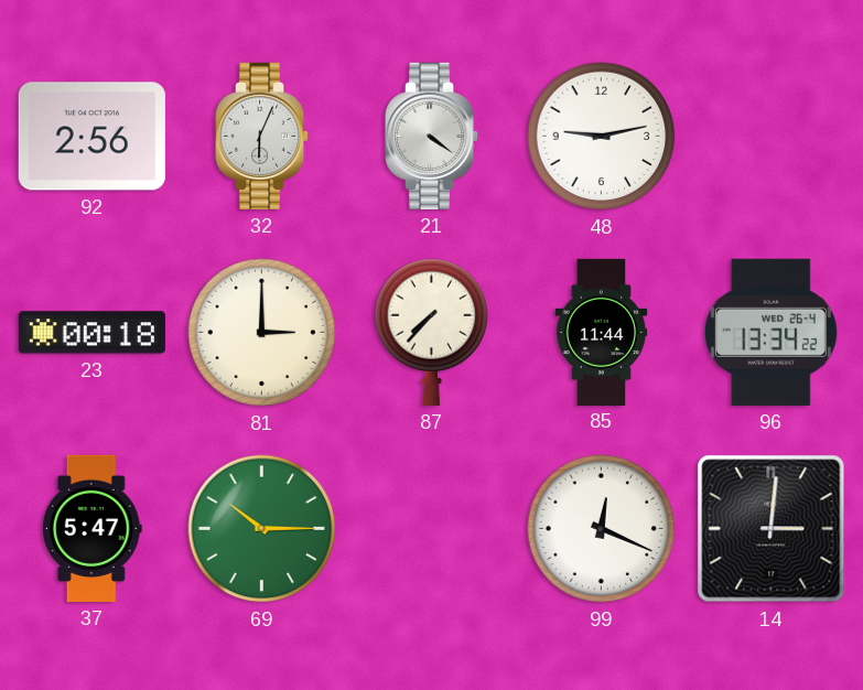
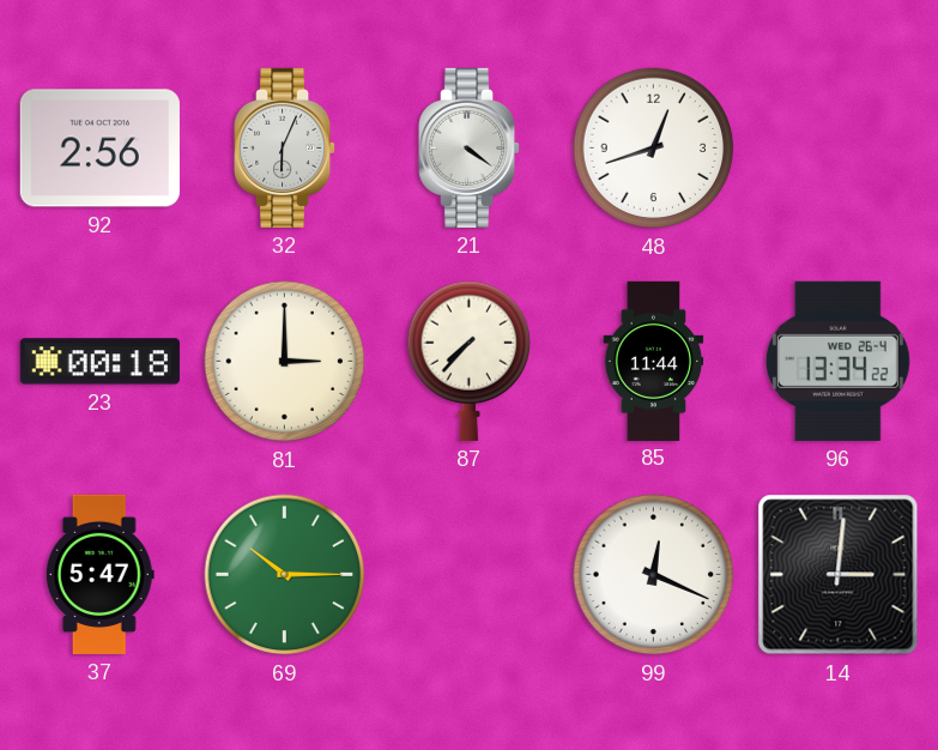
48: 9:13 -> 12:42 (654, 149)
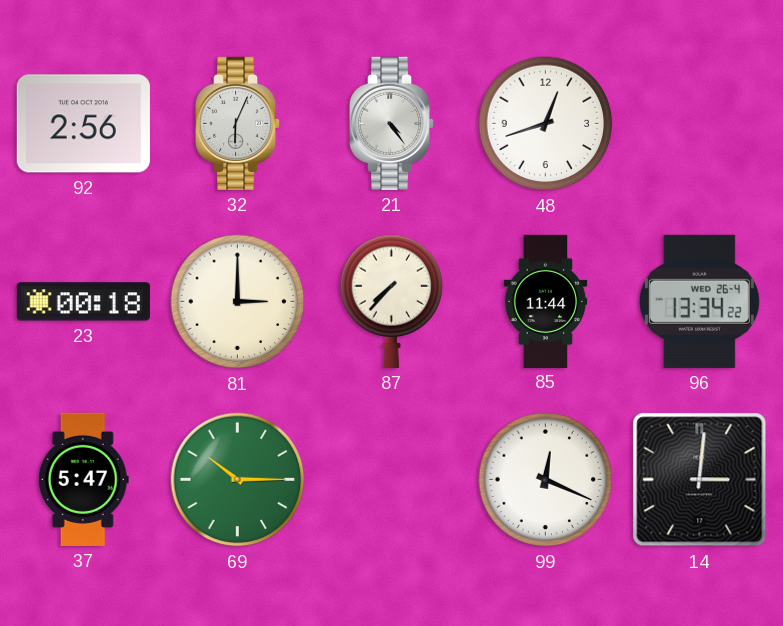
21: 4:21 -> 4:24 (393, 123)
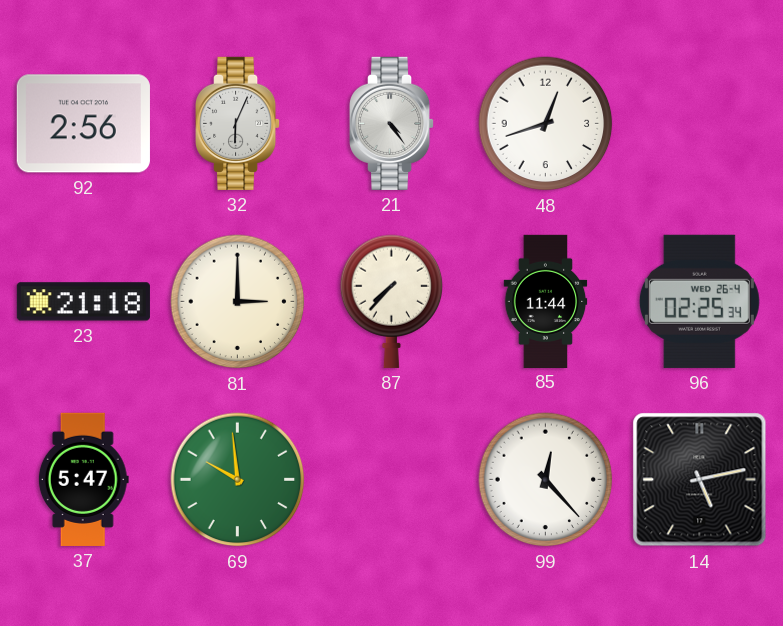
23: 00:18 -> 21:18 (83, 302)
96: 13:34 -> 02:25 (699, 301)
69: 10:15 -> 9:59 (238, 480)
99: 12:19 -> 12:23 (546, 480)
14: 3:01 -> 5:13 (700, 480)
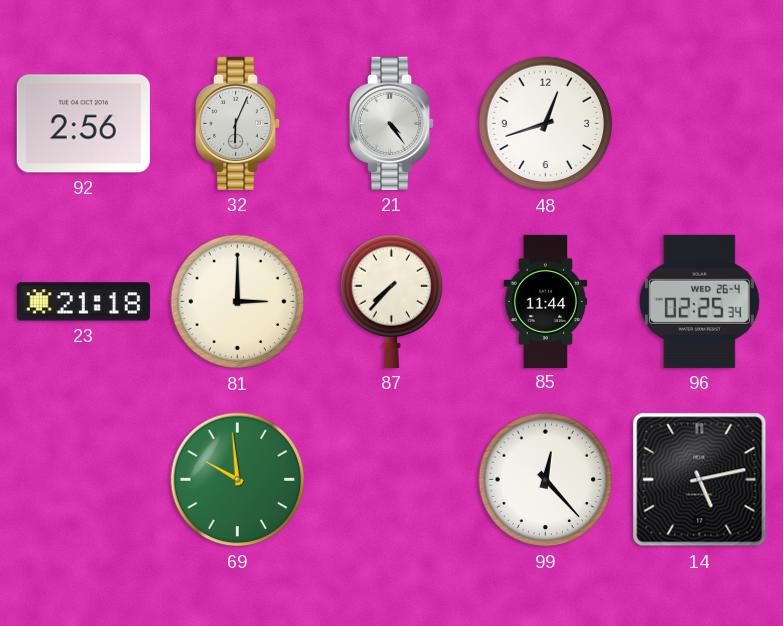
37: 5:47 -> none (83, 479)
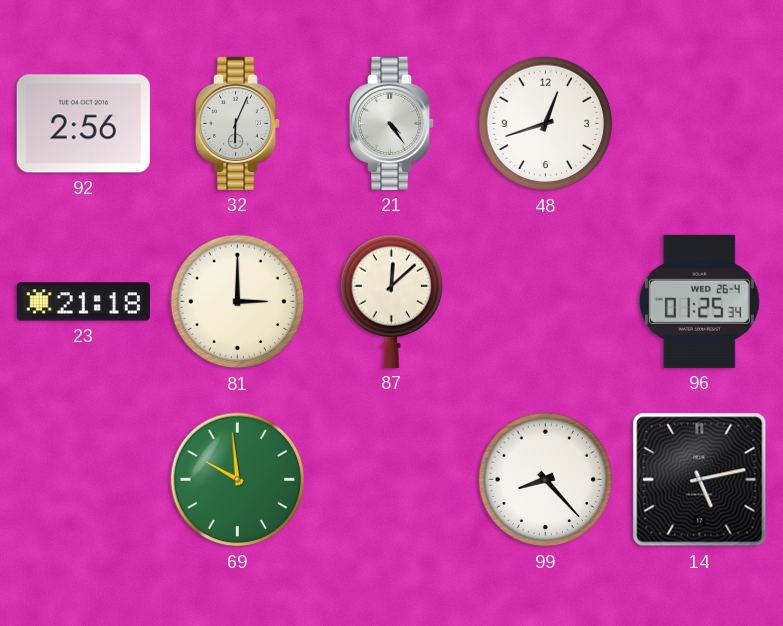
87: 7:37 -> 12:08 (392, 301)
85: 11:44 -> none (546, 301)
96: 02:25 -> 01:25 (699, 301)
99: 12:23 -> 8:23 (546, 480)
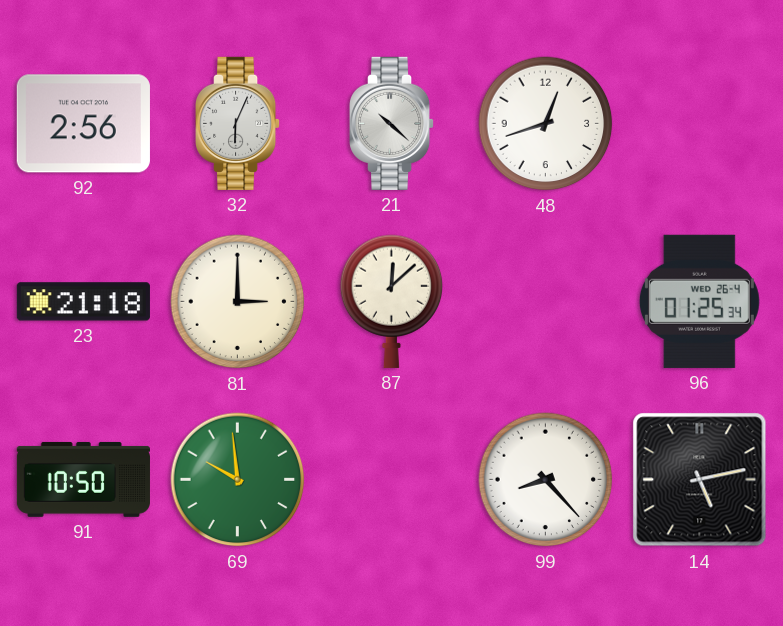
21: 4:24 -> 10:22 (393, 123)
91: none -> 10:50 (83, 479)
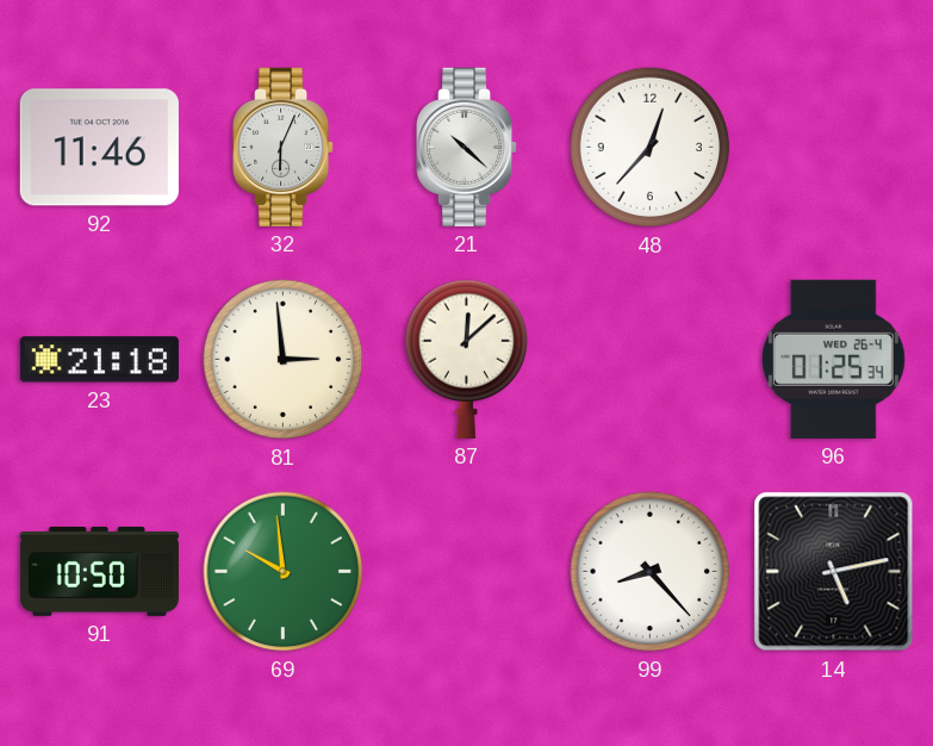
92: 2:56 -> 11:46 (99, 148)
48: 12:42 -> 12:37 (651, 148)
81: 3:00 -> 2:59 (284, 360)
